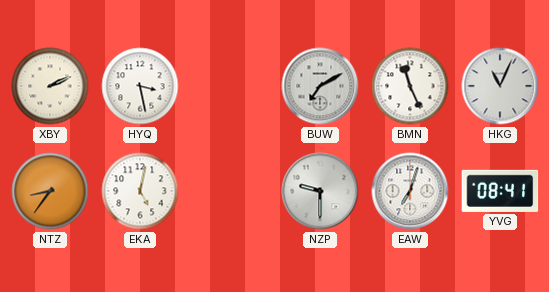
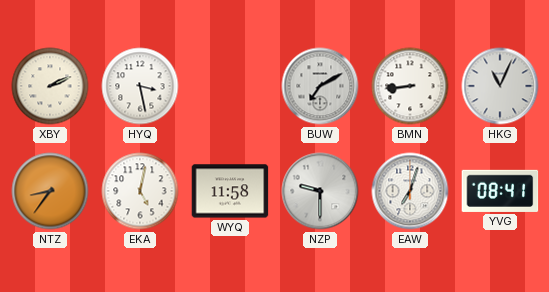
BMN: 11:26 -> 8:44 (410, 86)
WYQ: none -> 11:58 (230, 191)
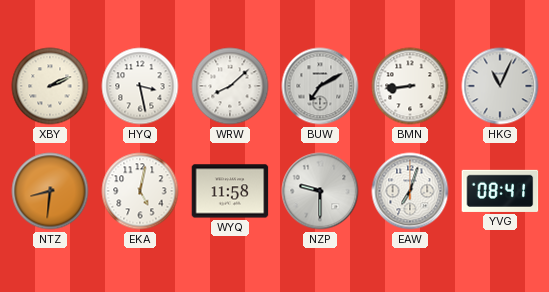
WRW: none -> 8:08 (230, 86)
NTZ: 8:36 -> 8:31 (50, 191)
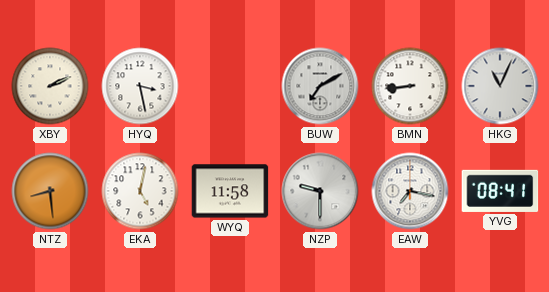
WRW: 8:08 -> none (230, 86)
NTZ: 8:31 -> 8:29 (50, 191)
EAW: 7:03 -> 7:17 (410, 191)
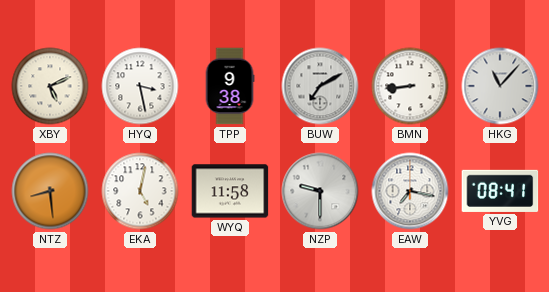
XBY: 2:11 -> 5:11 (50, 86)
TPP: none -> 9:38 (230, 86)
HKG: 11:04 -> 11:07 (500, 86)
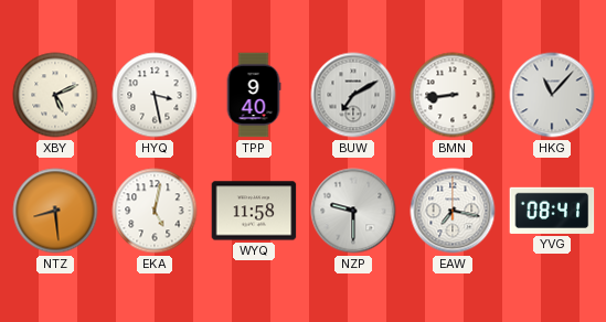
TPP: 9:38 -> 9:40 (254, 95)
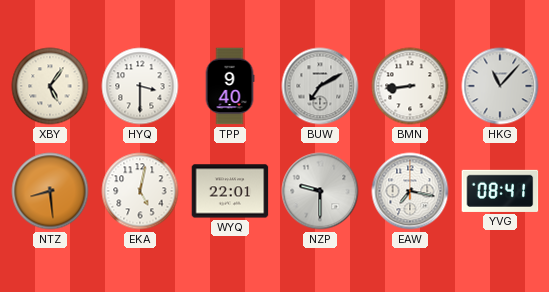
XBY: 5:11 -> 5:06 (50, 86)
HYQ: 3:28 -> 3:30 (140, 86)
WYQ: 11:58 -> 22:01 (230, 191)
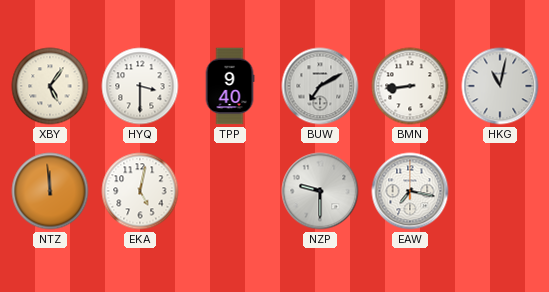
HKG: 11:07 -> 11:02 (500, 86)
NTZ: 8:29 -> 11:59 (50, 191)
WYQ: 22:01 -> none (230, 191)
YVG: 08:41 -> none (500, 191)
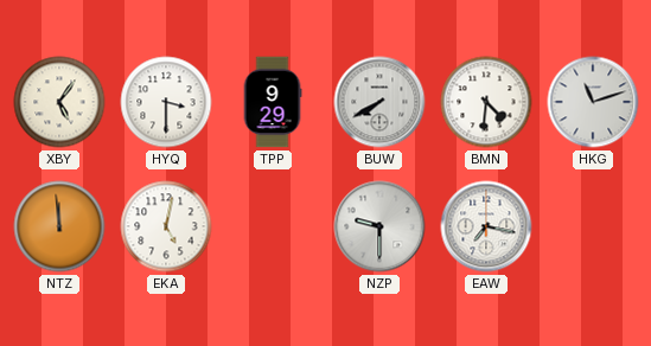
TPP: 9:40 -> 9:29 (273, 102)
BUW: 7:10 -> 7:40 (379, 102)
BMN: 8:44 -> 4:31 (486, 102)
HKG: 11:02 -> 11:12 (593, 102)
